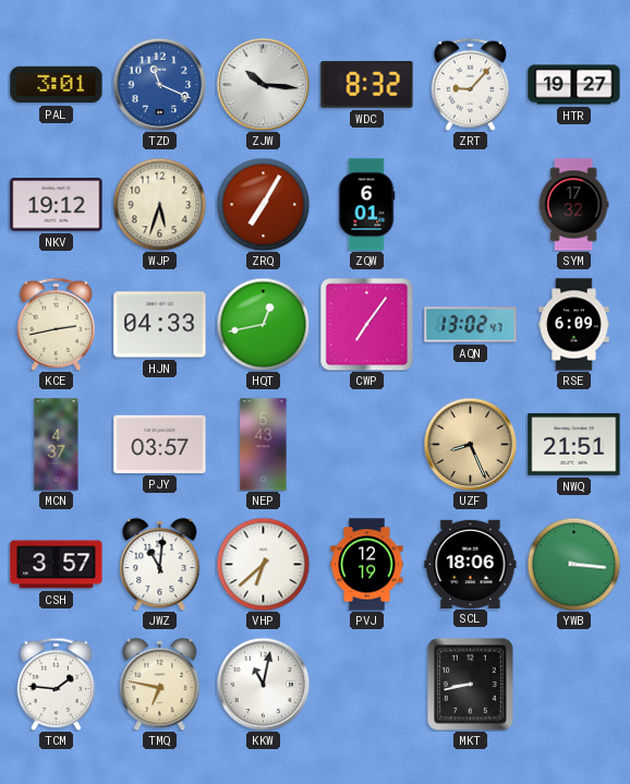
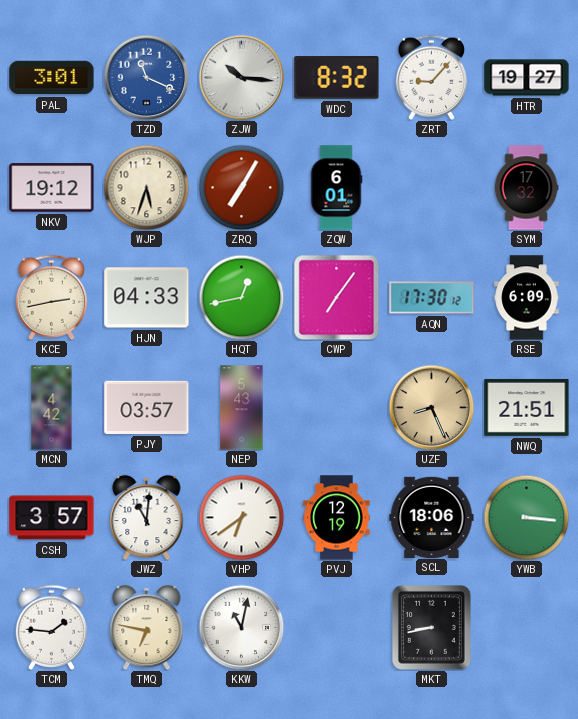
AQN: 13:02 -> 17:30 (432, 298)
MCN: 4:37 -> 4:42 (52, 408)
VHP: 6:38 -> 6:39 (241, 517)
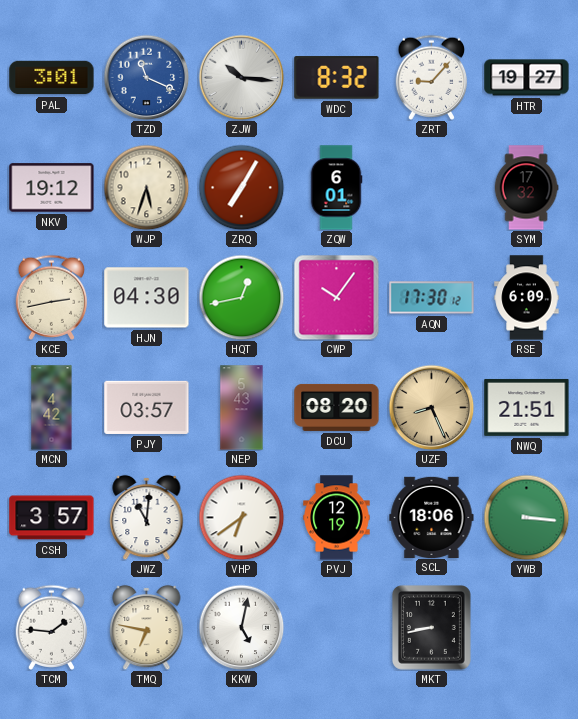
HJN: 04:33 -> 04:30 (147, 298)
CWP: 7:06 -> 10:06 (336, 297)
DCU: none -> 08:20 (337, 407)
KKW: 11:02 -> 5:02 (241, 627)
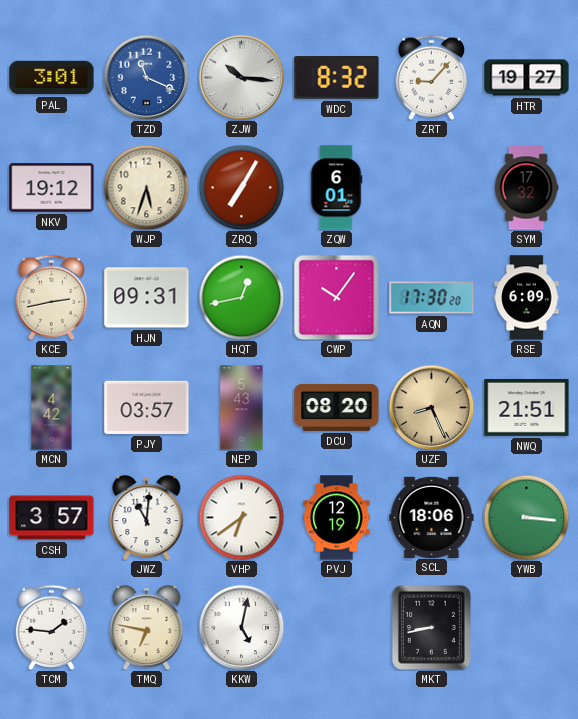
HJN: 04:30 -> 09:31 (147, 298)
AQN: 17:30:12 -> 17:30:20 (432, 298)
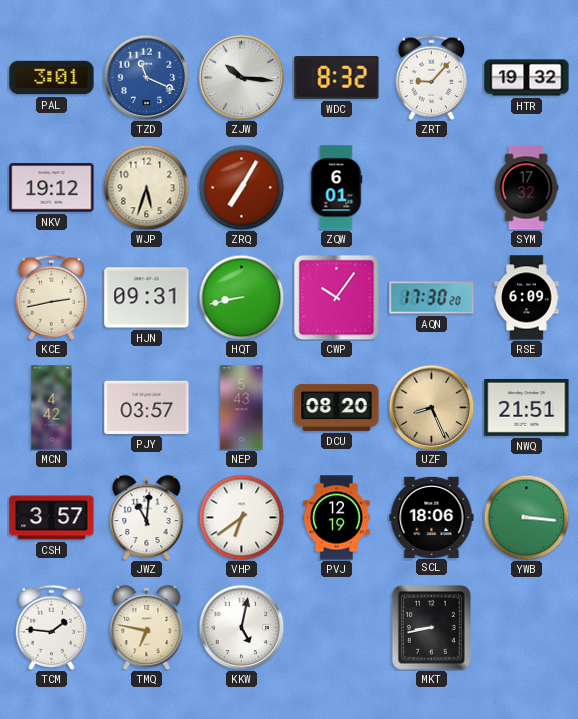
HTR: 19:27 -> 19:32 (527, 78)
HQT: 12:43 -> 8:43 (241, 297)
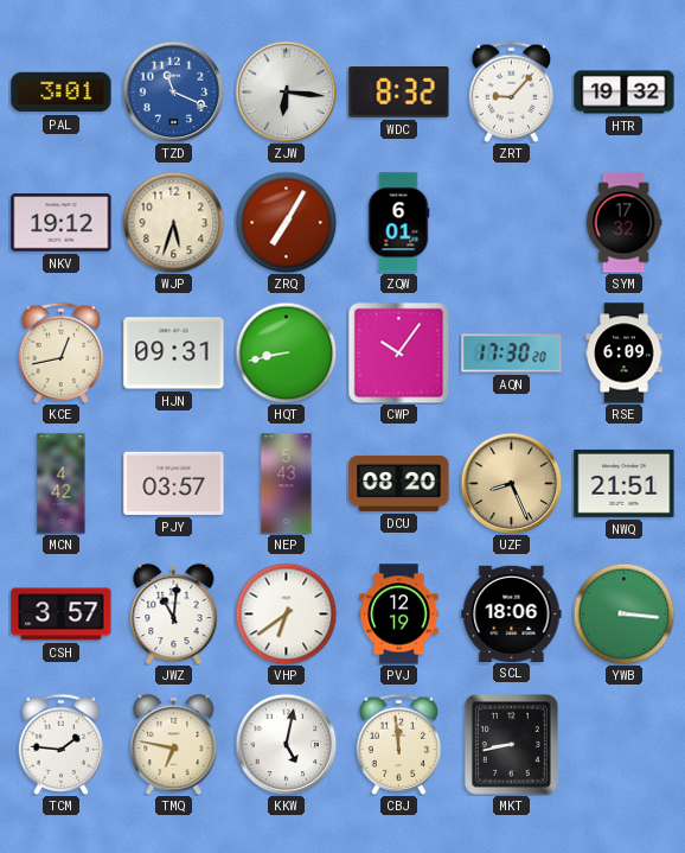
ZJW: 10:16 -> 6:16 (286, 91)
KCE: 2:43 -> 12:43 (62, 352)
CBJ: none -> 11:59 (399, 744)
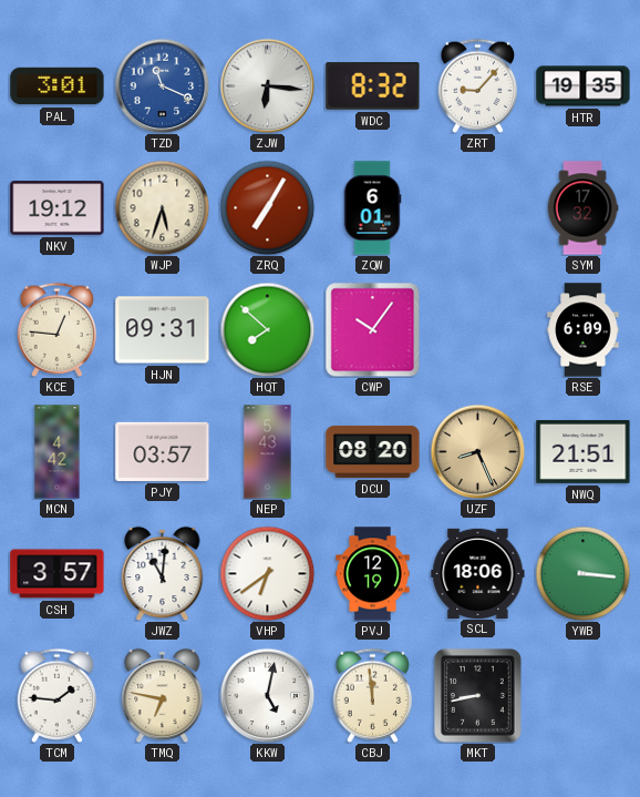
HTR: 19:32 -> 19:35 (584, 86)
KCE: 12:43 -> 12:46 (58, 329)
HQT: 8:43 -> 7:52 (267, 329)
AQN: 17:30 -> none (512, 354)
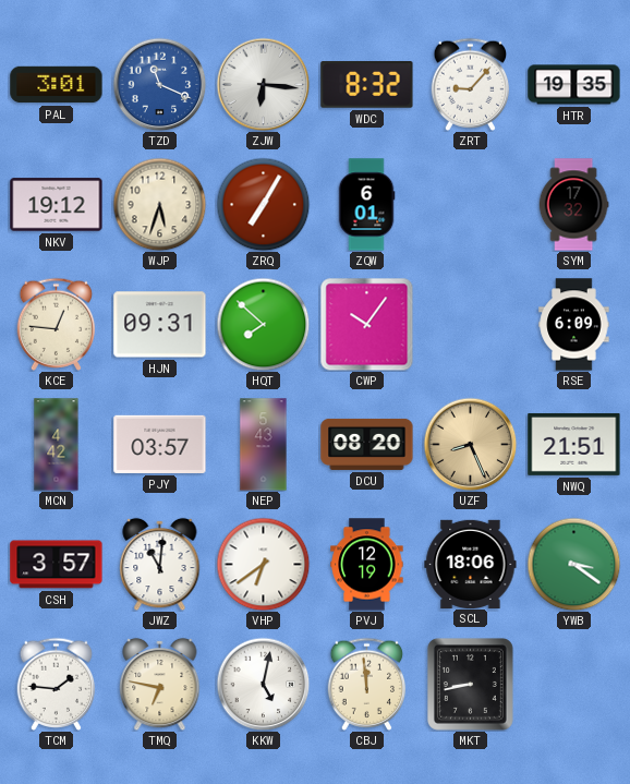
YWB: 3:16 -> 3:21 (573, 564)
